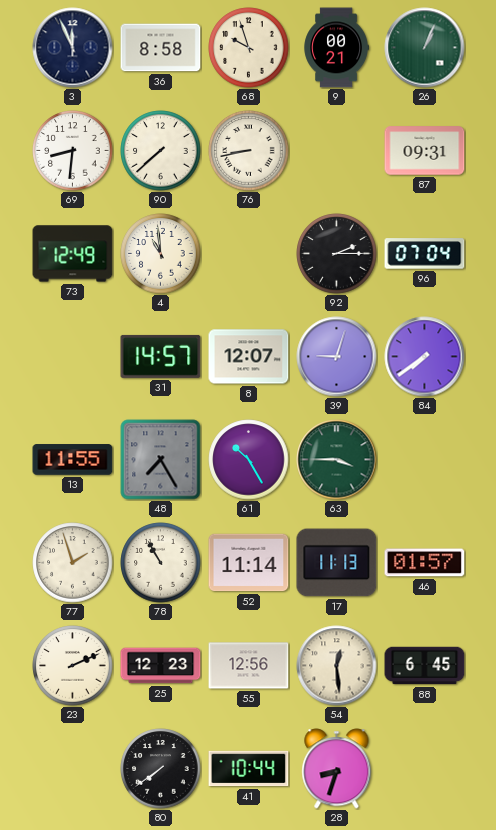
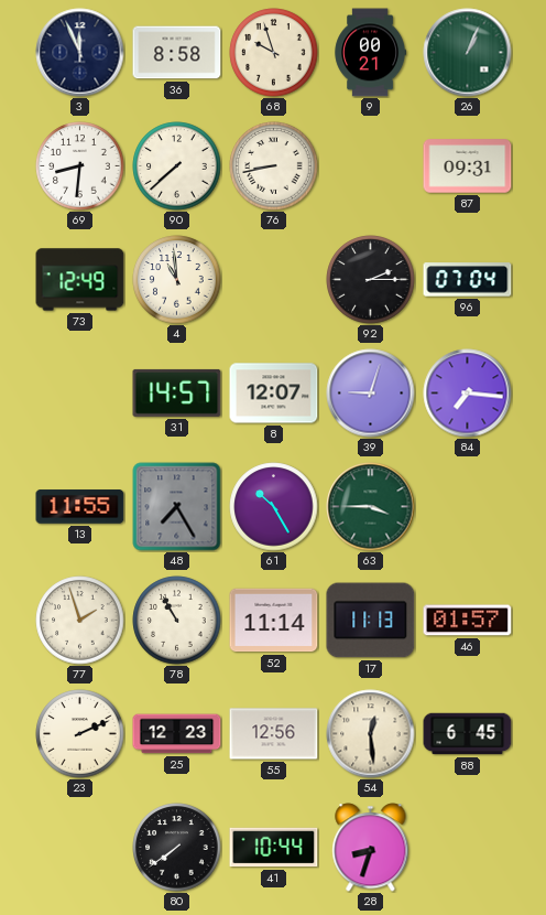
84: 7:39 -> 7:16 (468, 394)
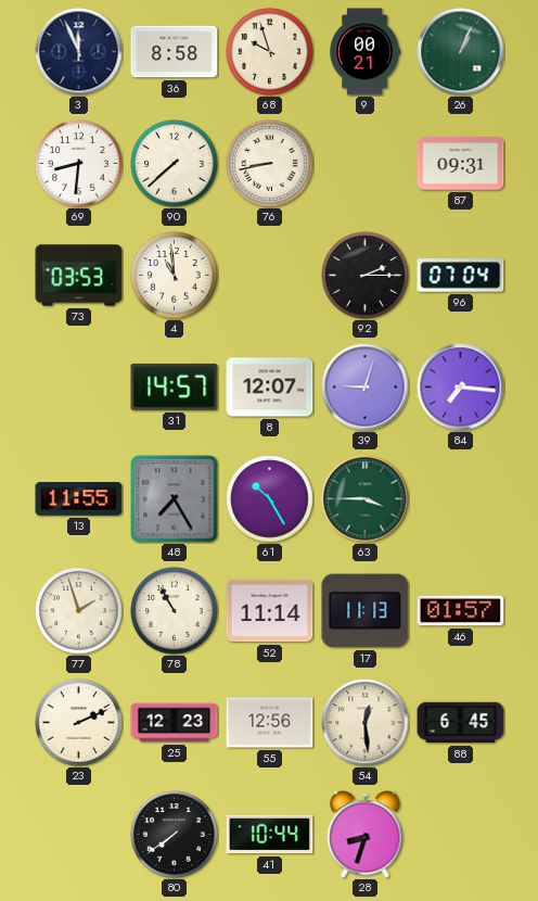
73: 12:49 -> 03:53 (79, 276)
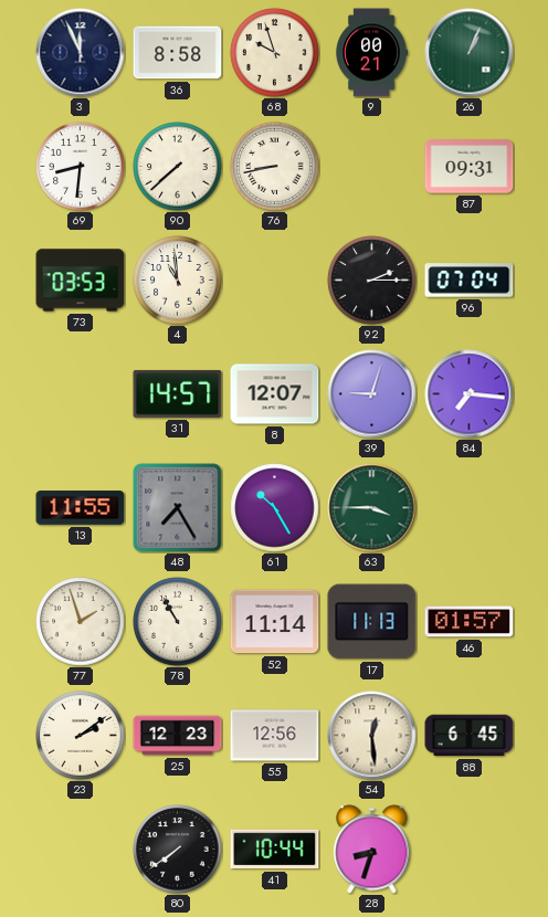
23: 2:11 -> 2:09 (81, 736)
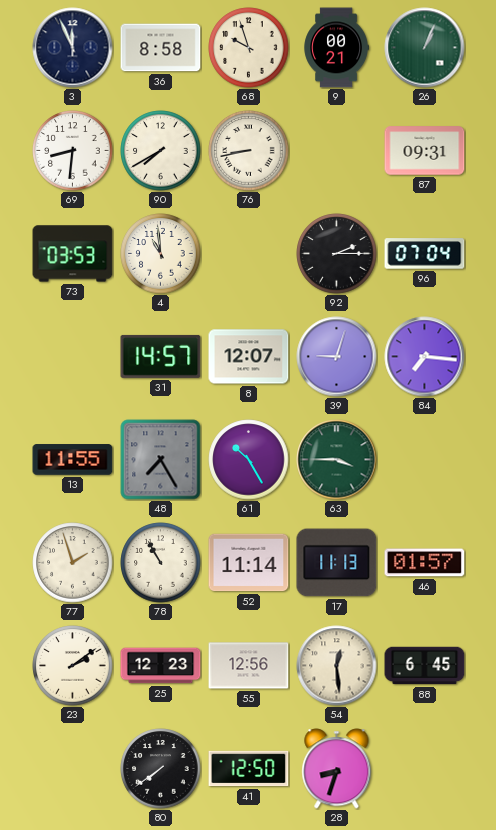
90: 7:38 -> 7:40 (161, 151)
41: 10:44 -> 12:50 (249, 769)
